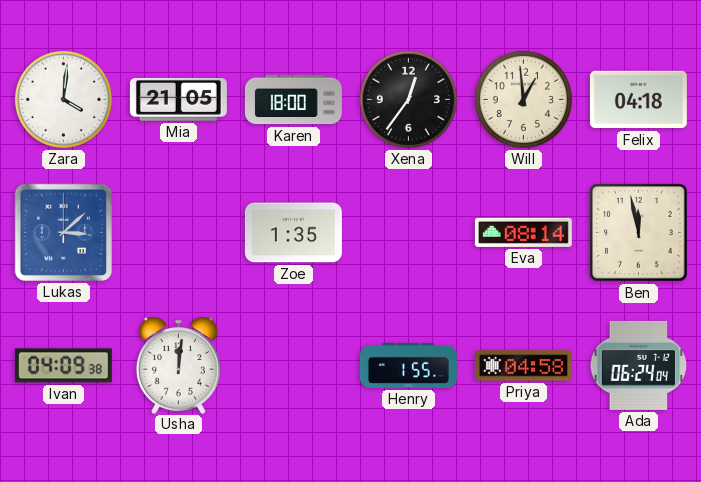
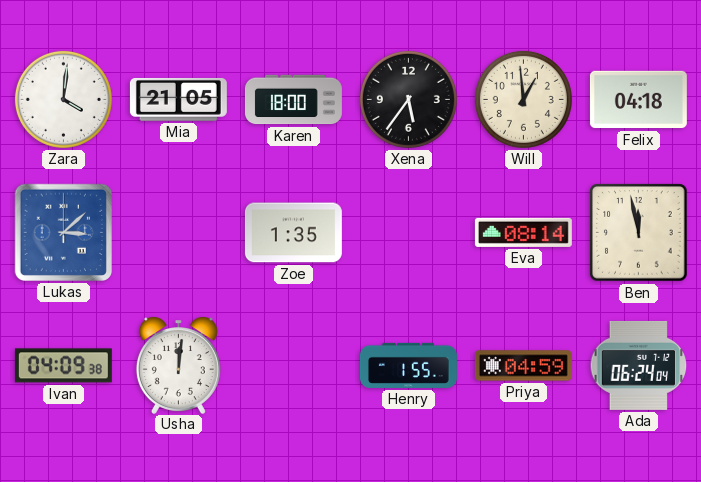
Xena: 12:36 -> 5:36 (408, 99)
Priya: 04:58 -> 04:59 (523, 366)
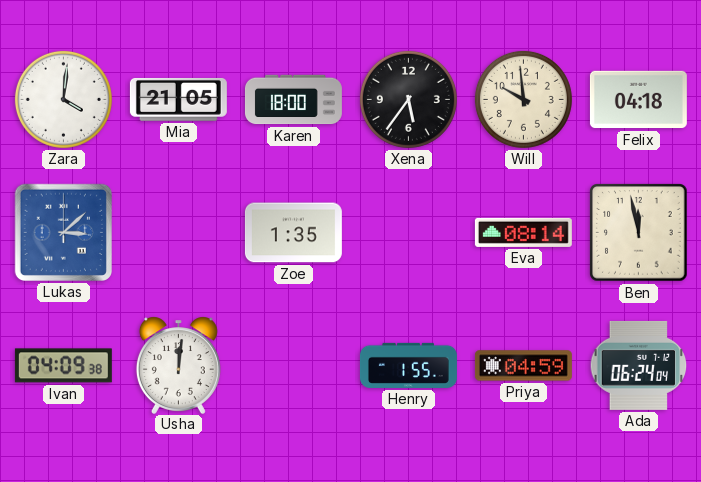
Will: 12:59 -> 9:59 (523, 99)
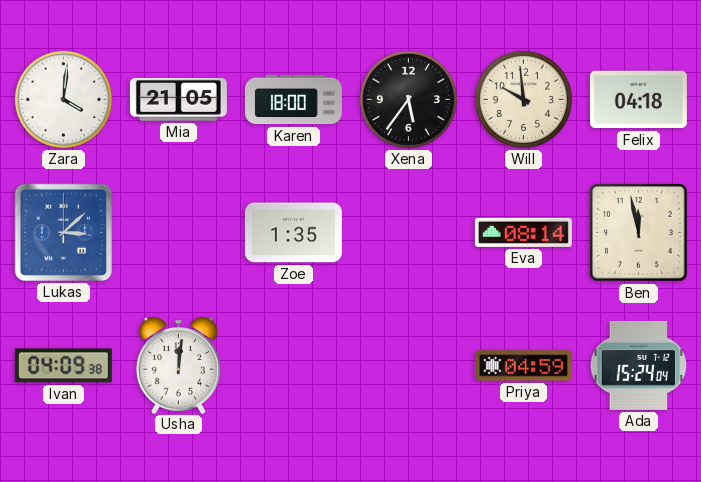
Henry: 1:55 -> none (408, 365)
Ada: 06:24 -> 15:24 (639, 365)
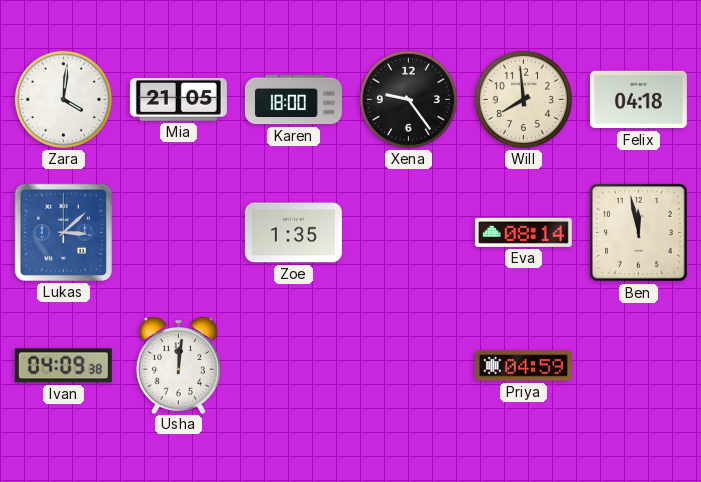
Xena: 5:36 -> 9:24 (408, 99)
Will: 9:59 -> 7:59 (523, 99)
Ada: 15:24 -> none (639, 365)
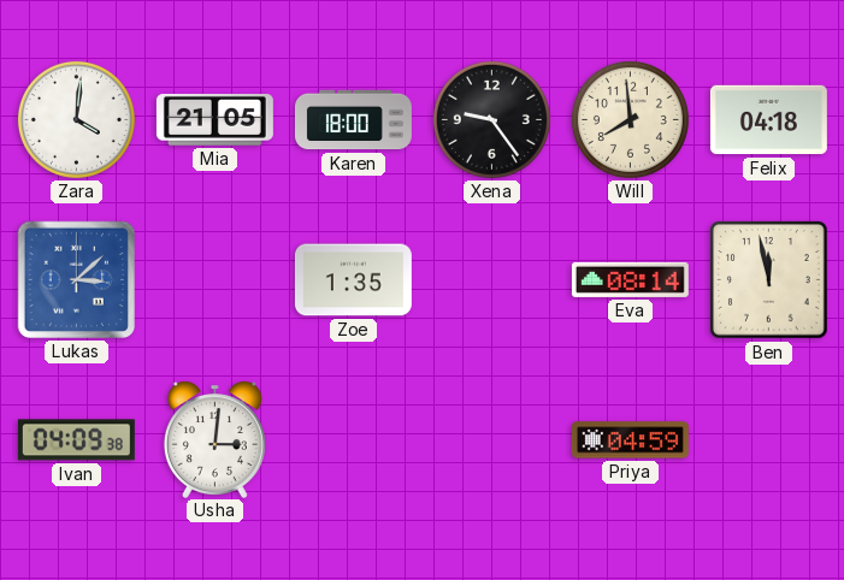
Usha: 12:01 -> 3:01 (214, 439)
